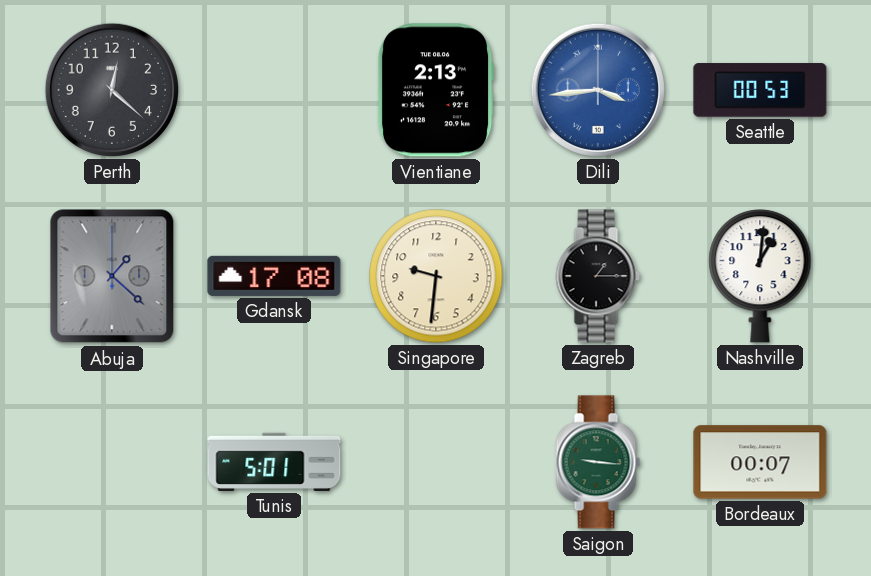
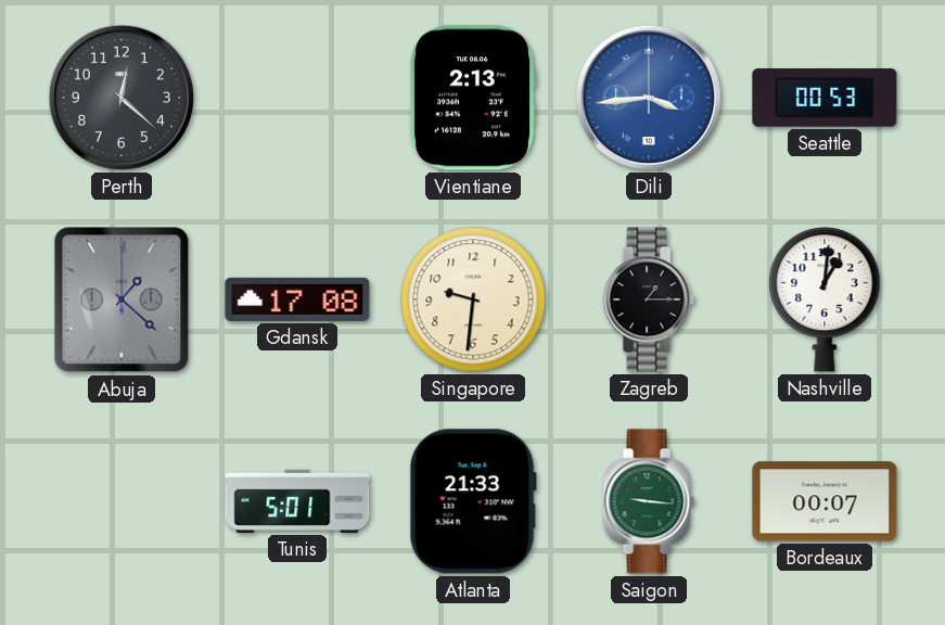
Atlanta: none -> 21:33 (473, 501)
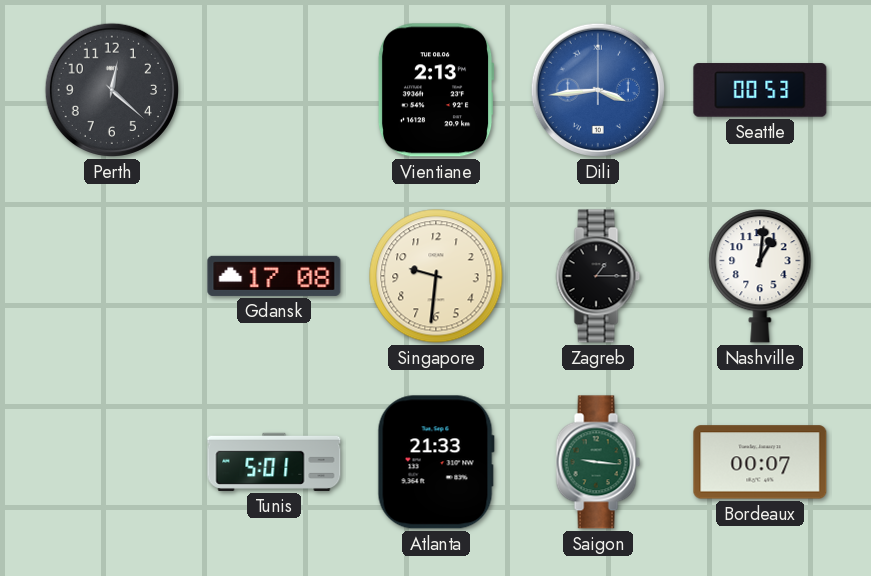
Abuja: 1:22 -> none (122, 299)
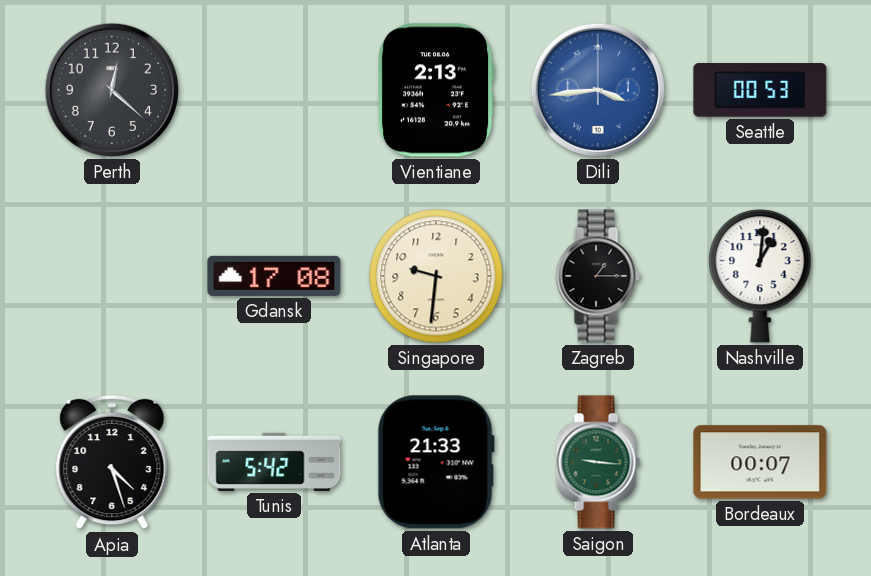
Apia: none -> 4:27 (112, 462)
Tunis: 5:01 -> 5:42 (274, 462)
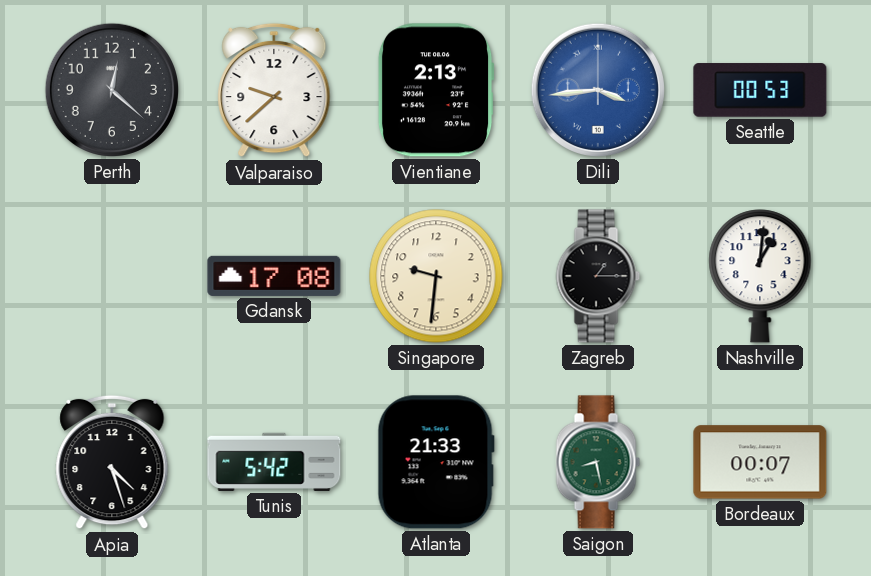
Valparaiso: none -> 9:38 (274, 90)
Saigon: 9:16 -> 8:28 (598, 462)
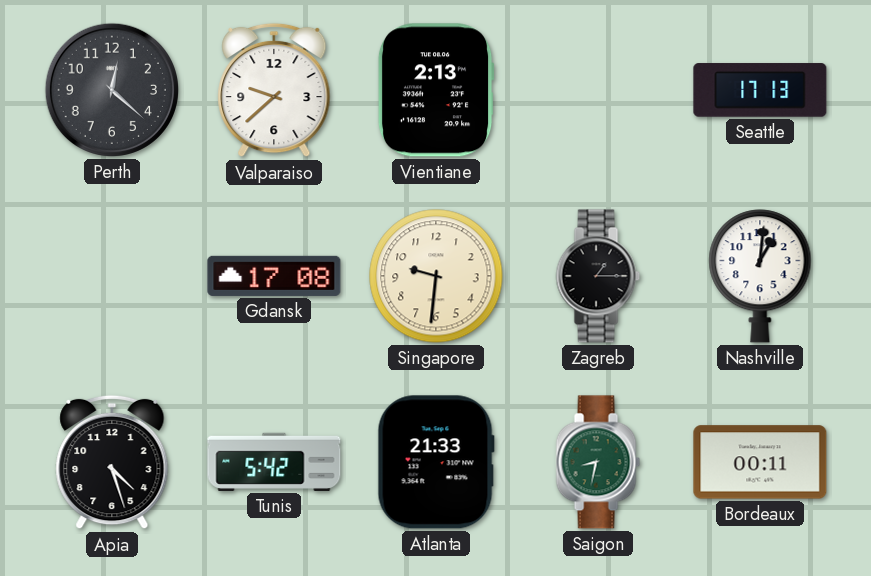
Dili: 3:44 -> none (598, 90)
Seattle: 00:53 -> 17:13 (760, 90)
Saigon: 8:28 -> 8:32 (598, 462)
Bordeaux: 00:07 -> 00:11 (760, 462)
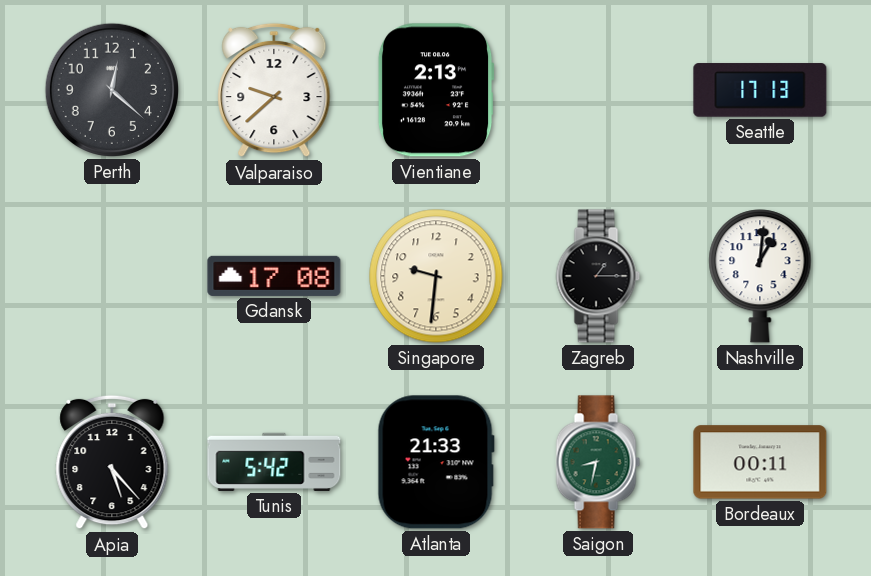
Apia: 4:27 -> 5:23 (112, 462)
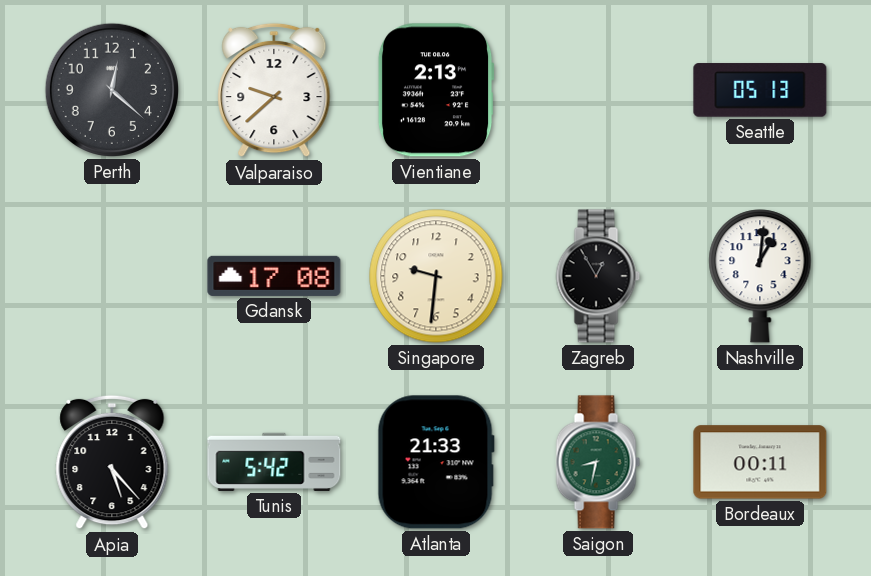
Seattle: 17:13 -> 05:13 (760, 90)
Zagreb: 1:15 -> 12:55 (598, 276)
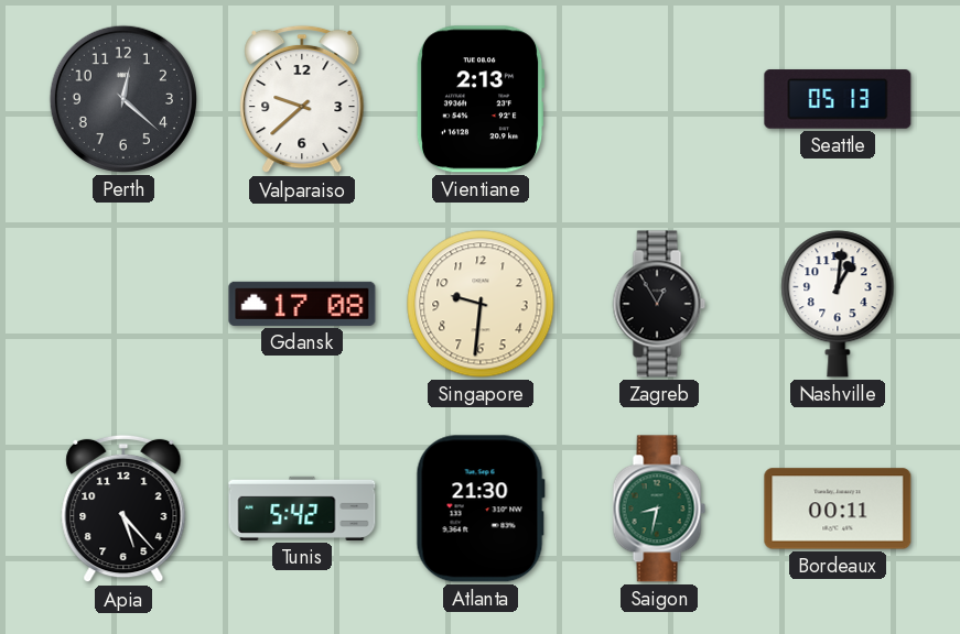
Atlanta: 21:33 -> 21:30 (481, 509)
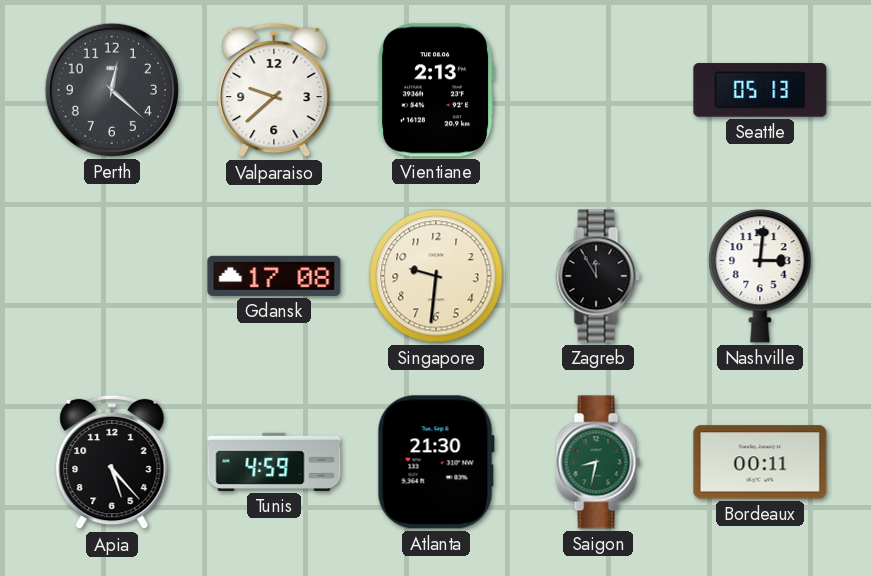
Zagreb: 12:55 -> 11:55 (598, 276)
Nashville: 1:01 -> 3:01 (760, 276)
Tunis: 5:42 -> 4:59 (274, 462)
